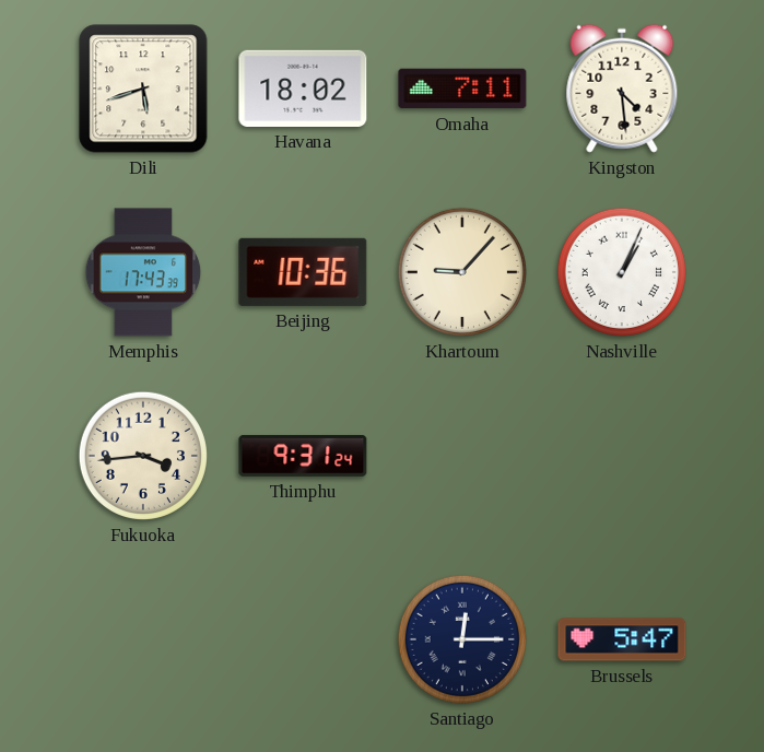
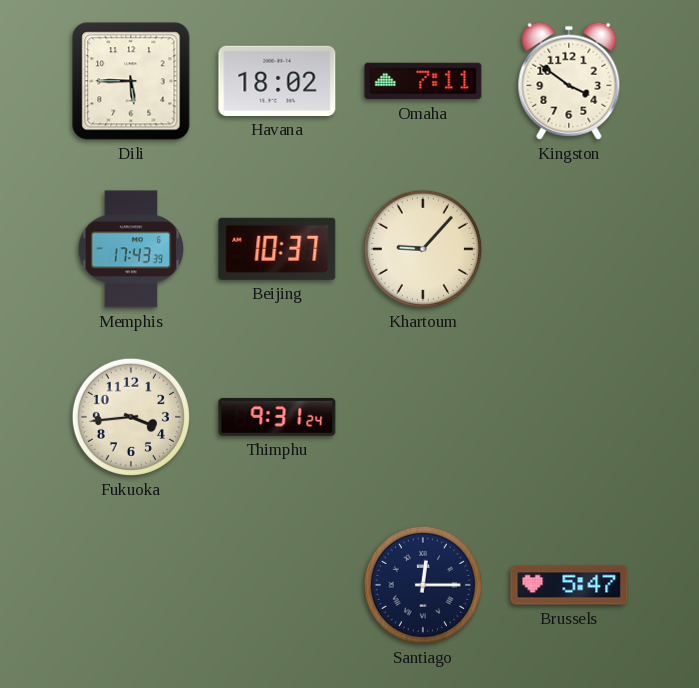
Dili: 5:42 -> 5:45 (131, 81)
Kingston: 4:29 -> 3:51 (569, 81)
Beijing: 10:36 -> 10:37 (277, 249)
Nashville: 1:04 -> none (622, 272)
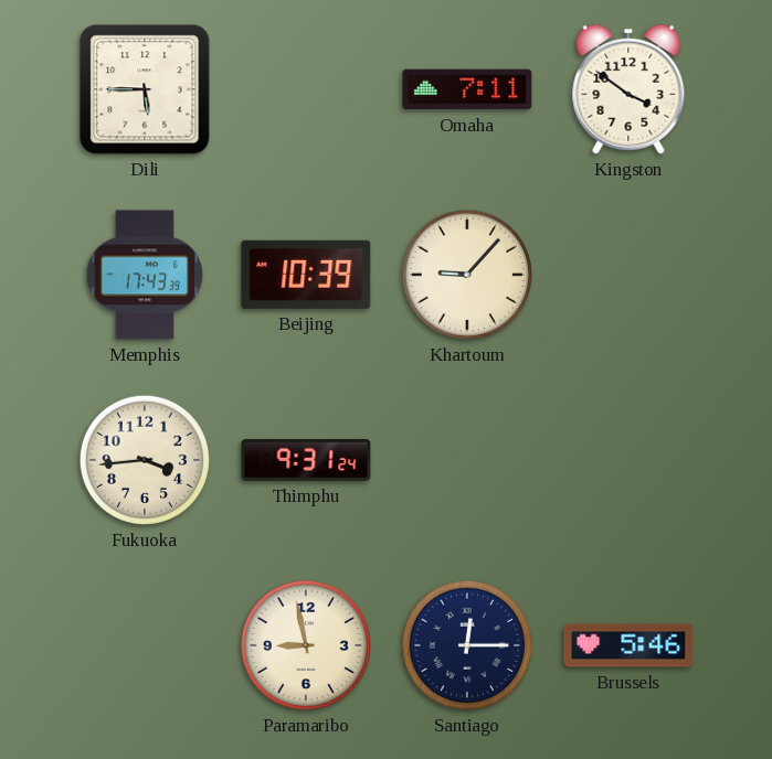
Havana: 18:02 -> none (277, 81)
Beijing: 10:37 -> 10:39 (306, 275)
Paramaribo: none -> 8:58 (306, 645)
Brussels: 5:47 -> 5:46 (628, 645)
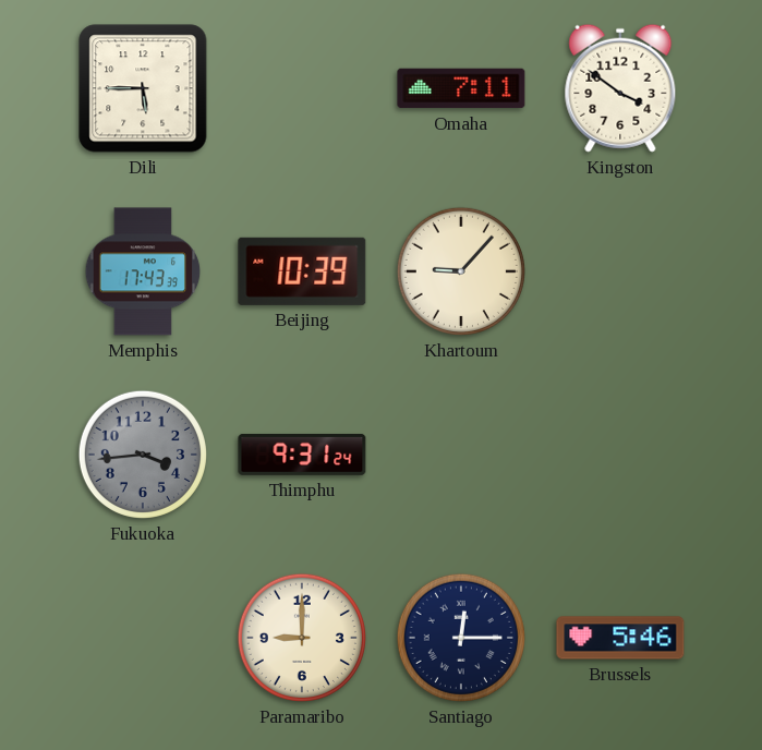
Fukuoka dial: cream -> grey (143, 455)
Paramaribo: 8:58 -> 9:00 (302, 638)
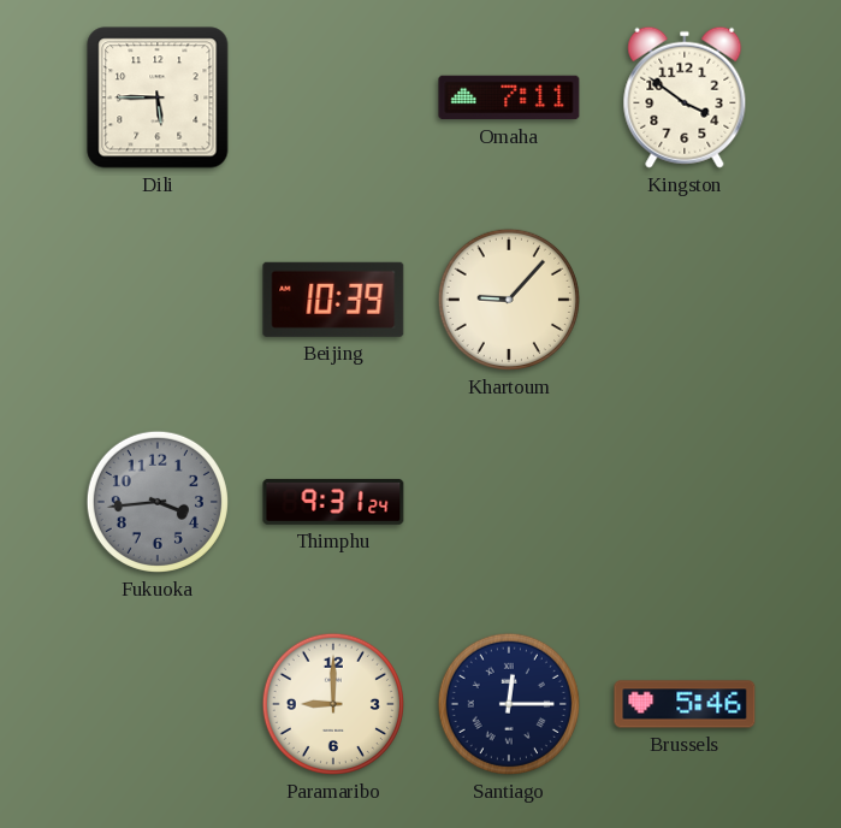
Memphis: 17:43 -> none (143, 271)
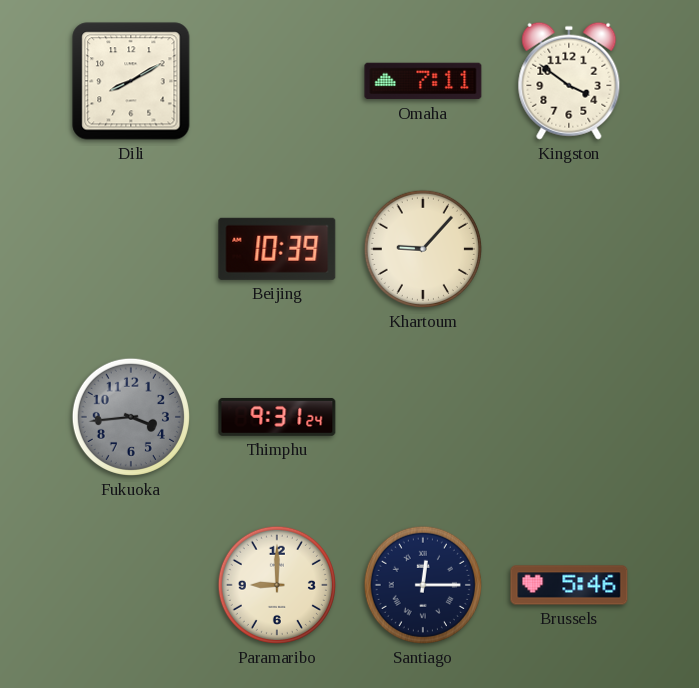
Dili: 5:45 -> 8:10 (131, 81)
